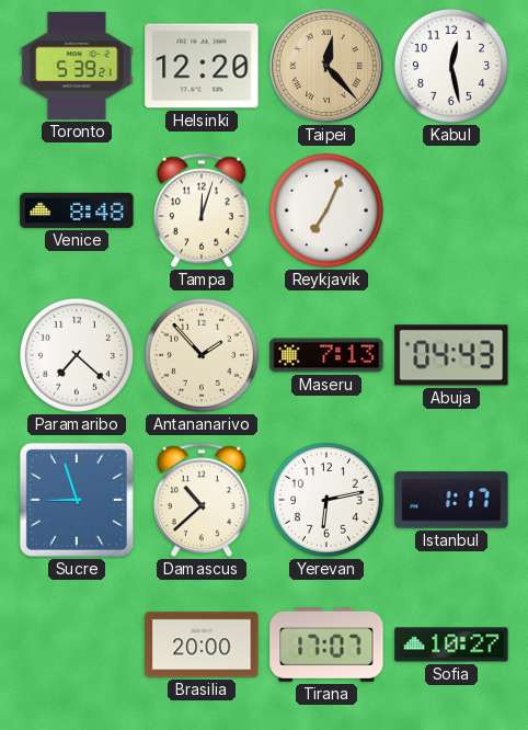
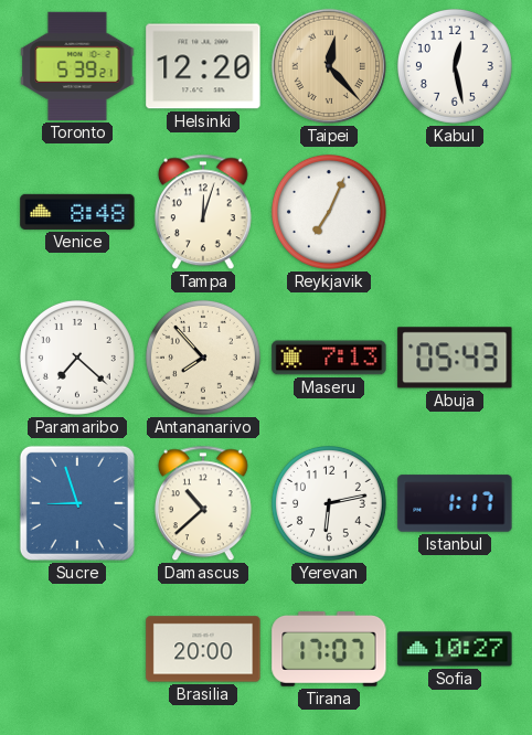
Antananarivo: 1:53 -> 7:53 (203, 358)
Abuja: 04:43 -> 05:43 (455, 358)
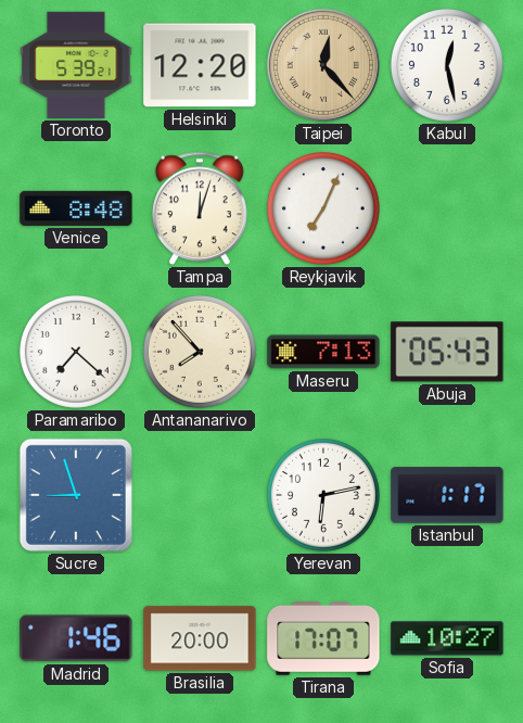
Damascus: 10:38 -> none (203, 503)
Madrid: none -> 1:46 (76, 638)
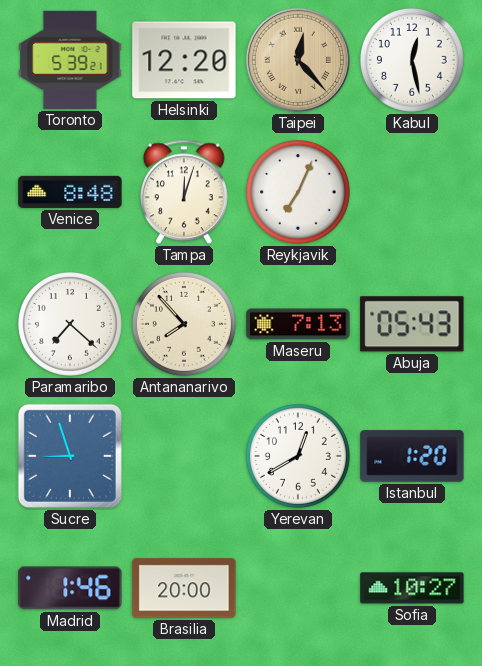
Yerevan: 6:13 -> 12:40 (298, 456)
Istanbul: 1:17 -> 1:20 (412, 456)
Tirana: 17:07 -> none (323, 639)
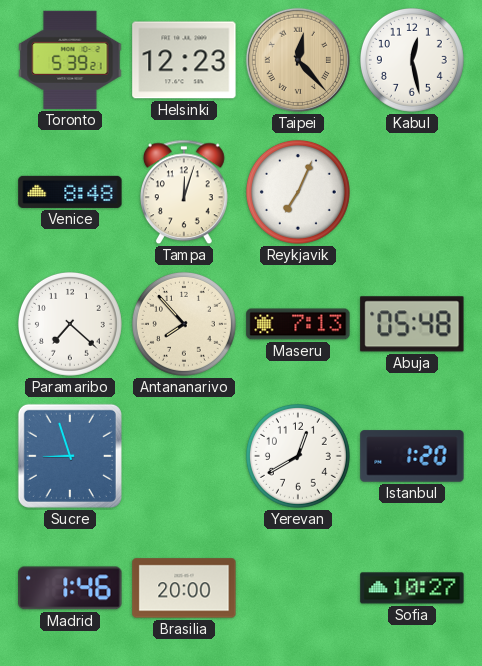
Helsinki: 12:20 -> 12:23 (184, 60)
Abuja: 05:43 -> 05:48 (412, 324)
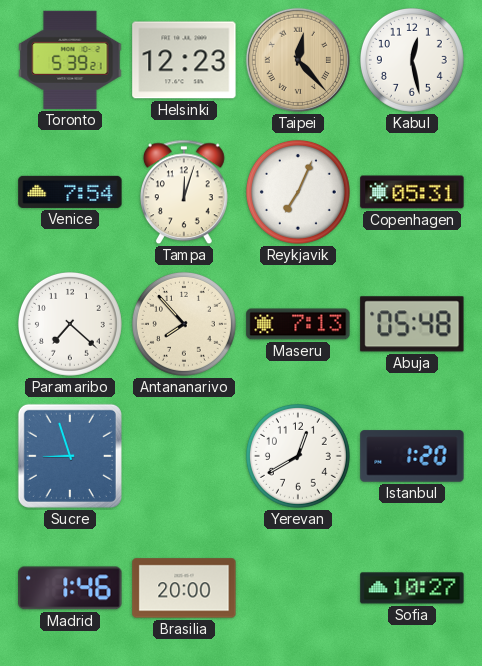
Venice: 8:48 -> 7:54 (70, 192)
Copenhagen: none -> 05:31 (412, 192)
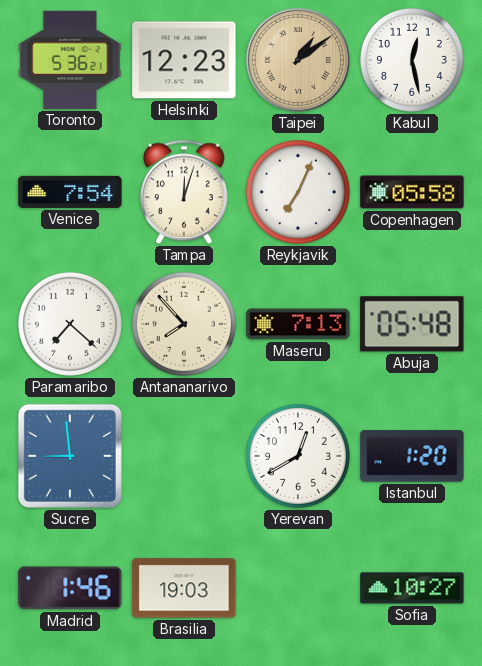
Toronto: 5:39 -> 5:36 (70, 60)
Taipei: 12:23 -> 1:09 (298, 60)
Copenhagen: 05:31 -> 05:58 (412, 192)
Sucre: 8:57 -> 8:59 (70, 456)
Brasilia: 20:00 -> 19:03 (184, 588)
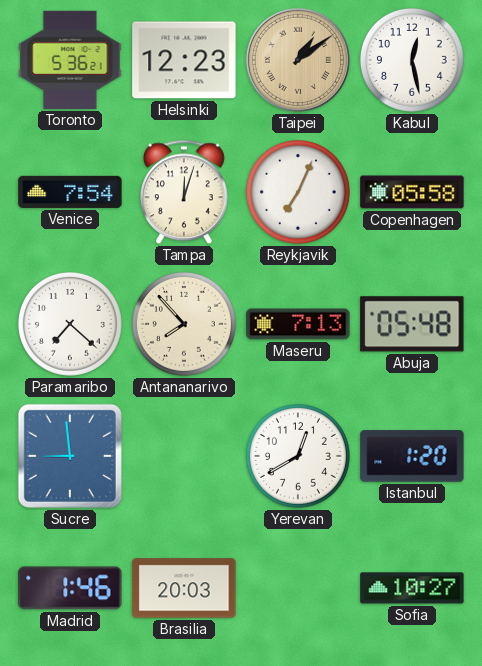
Brasilia: 19:03 -> 20:03 (184, 588)
